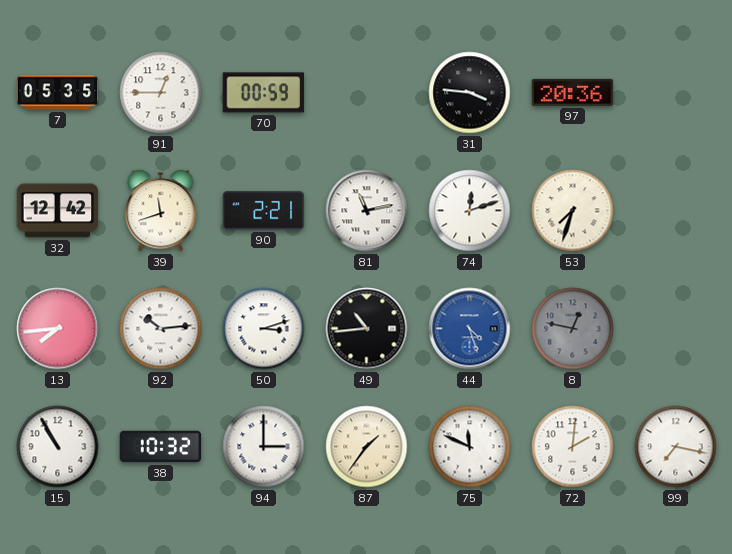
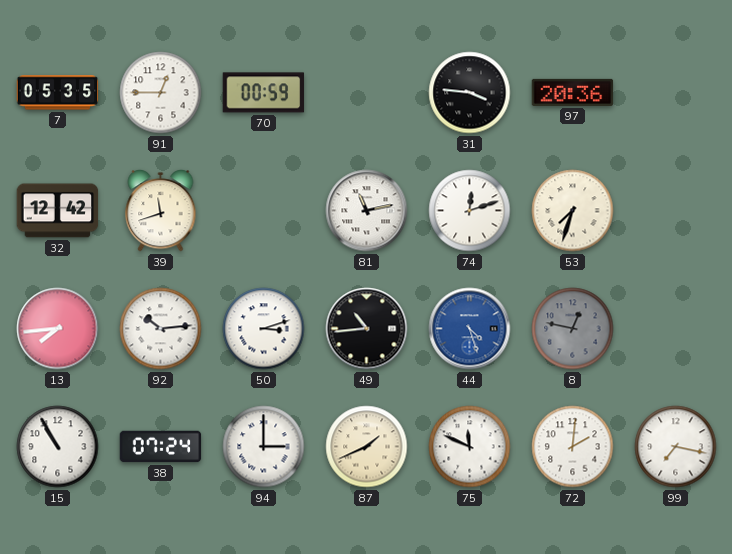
90: 2:21 -> none (264, 211)
38: 10:32 -> 07:24 (161, 447)
87: 1:36 -> 1:41 (367, 447)
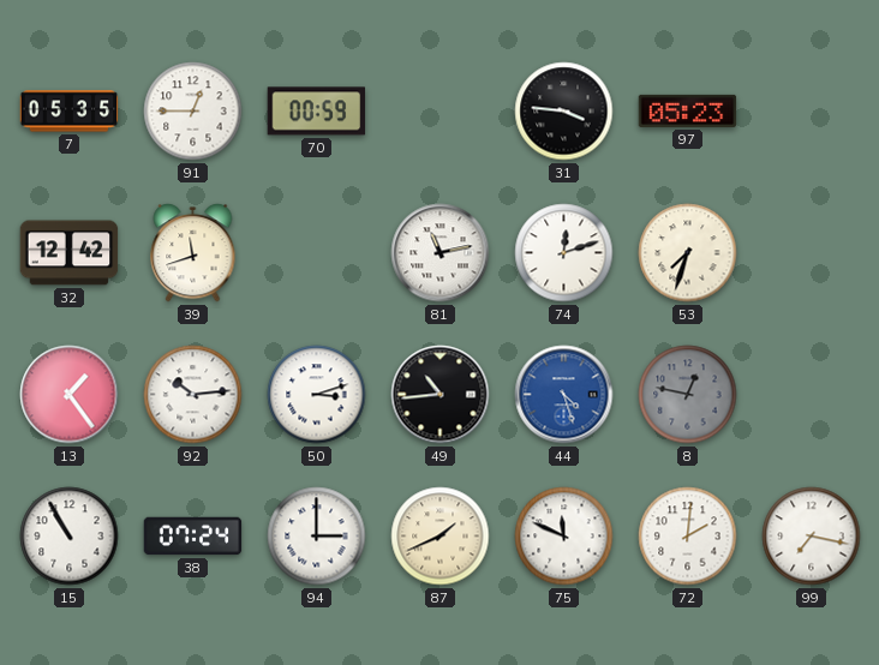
97: 20:36 -> 05:23 (688, 110)
13: 7:44 -> 1:24 (70, 395)
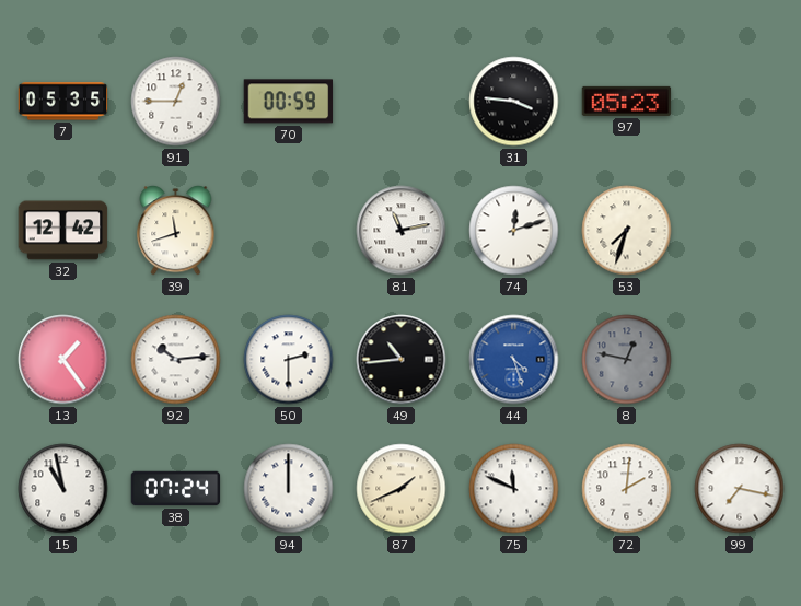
50: 3:12 -> 2:30 (289, 360)
15: 10:55 -> 10:58 (63, 489)
94: 3:00 -> 12:00 (289, 489)
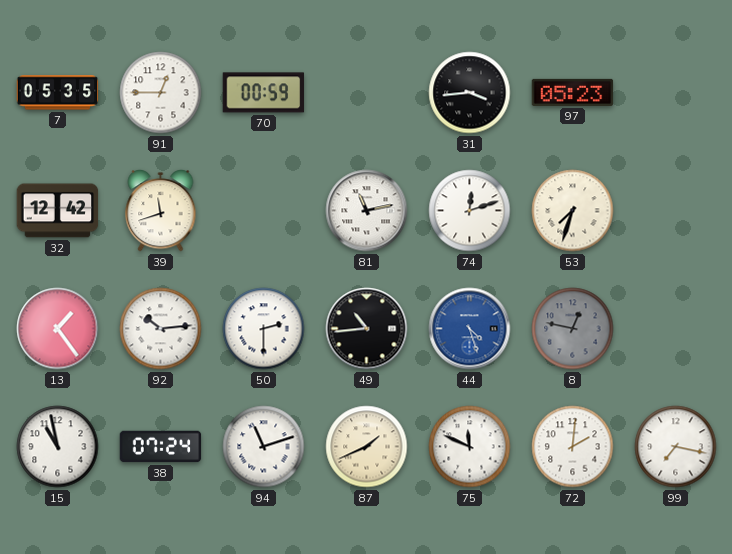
31: 3:46 -> 3:44 (470, 93)
94: 12:00 -> 11:12 (264, 447)
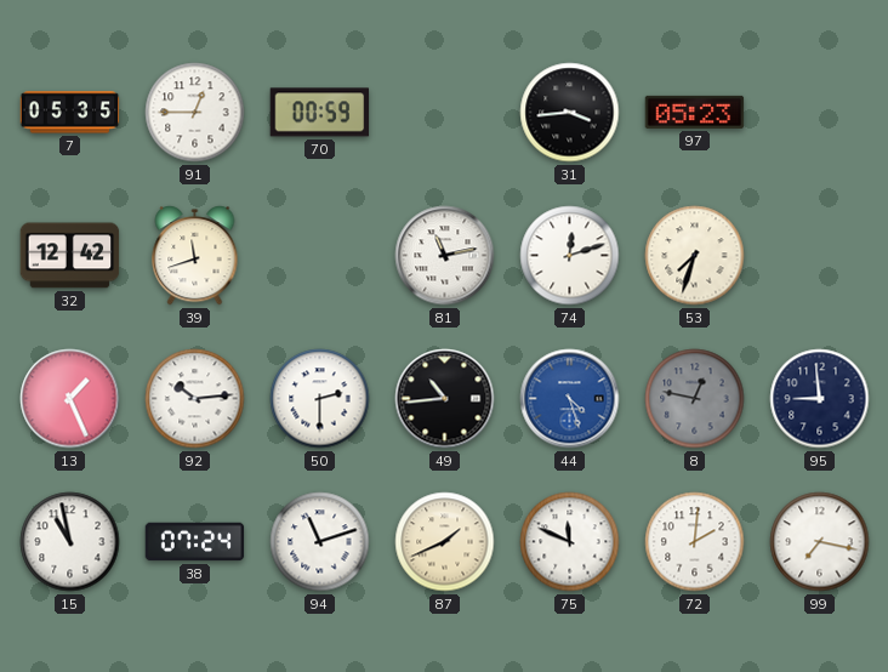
13: 1:24 -> 1:26 (70, 399)
95: none -> 8:59 (820, 399)
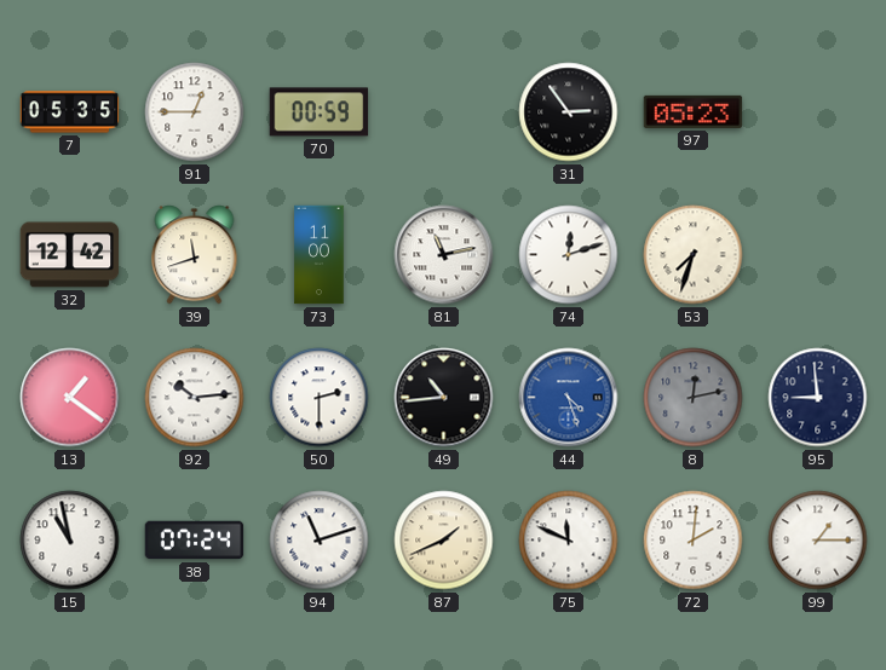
31: 3:44 -> 2:54 (569, 112)
73: none -> 11:00 (320, 255)
13: 1:26 -> 1:21 (70, 398)
8: 12:47 -> 12:13 (694, 398)
99: 7:17 -> 1:15 (818, 541)
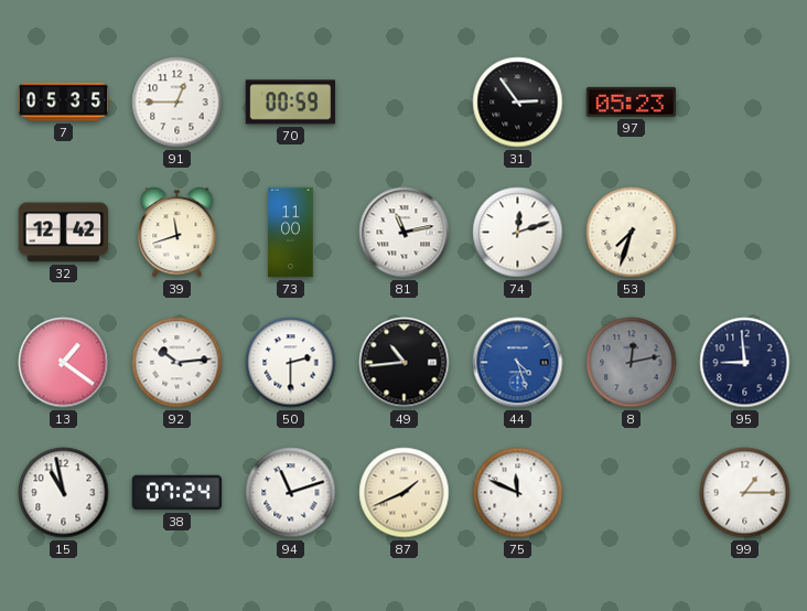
72: 2:01 -> none (694, 541)
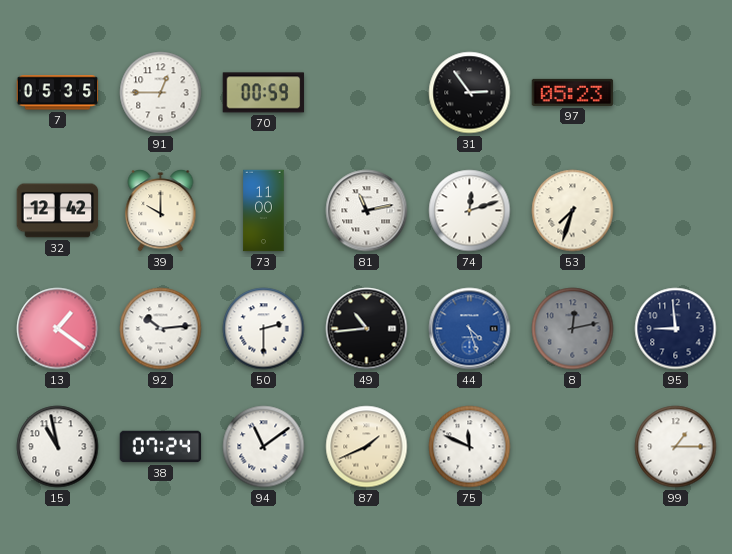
39: 11:42 -> 10:00 (161, 211)
94: 11:12 -> 11:09 (264, 447)
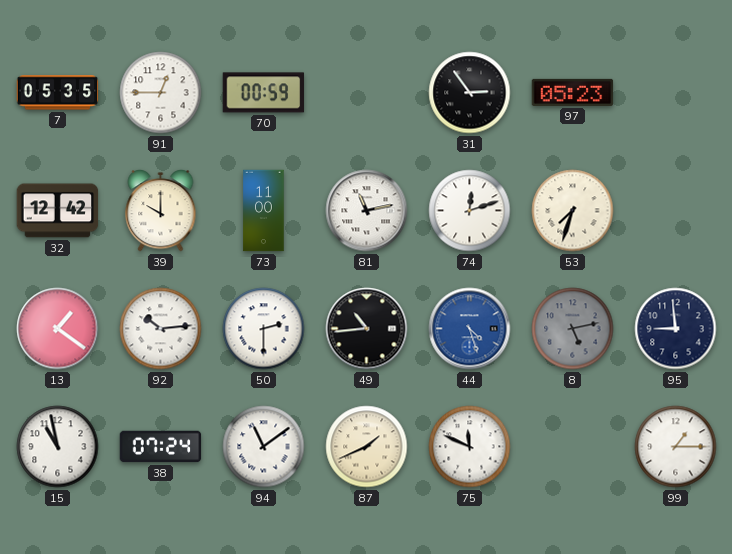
8: 12:13 -> 5:13 (573, 329)
